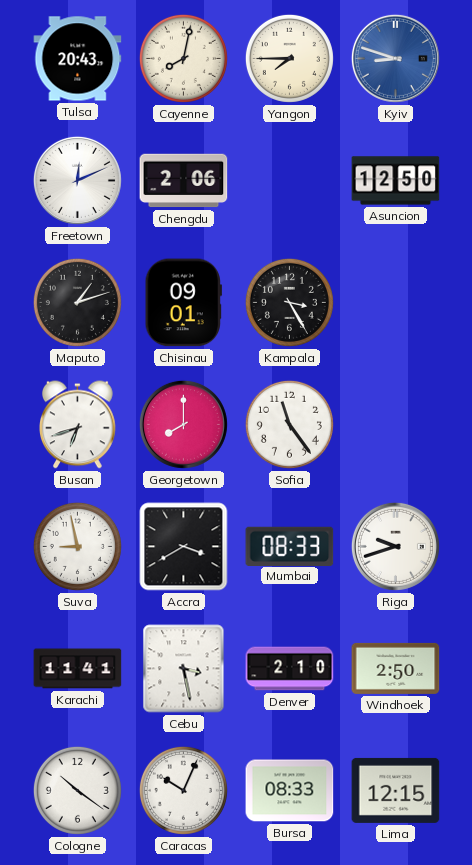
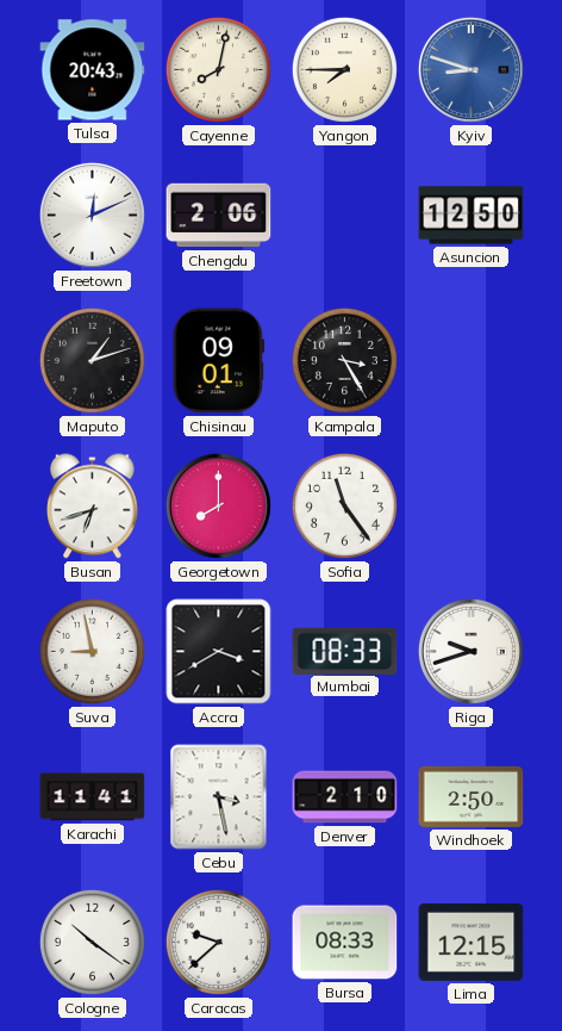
Caracas: 10:04 -> 9:38 (218, 942)
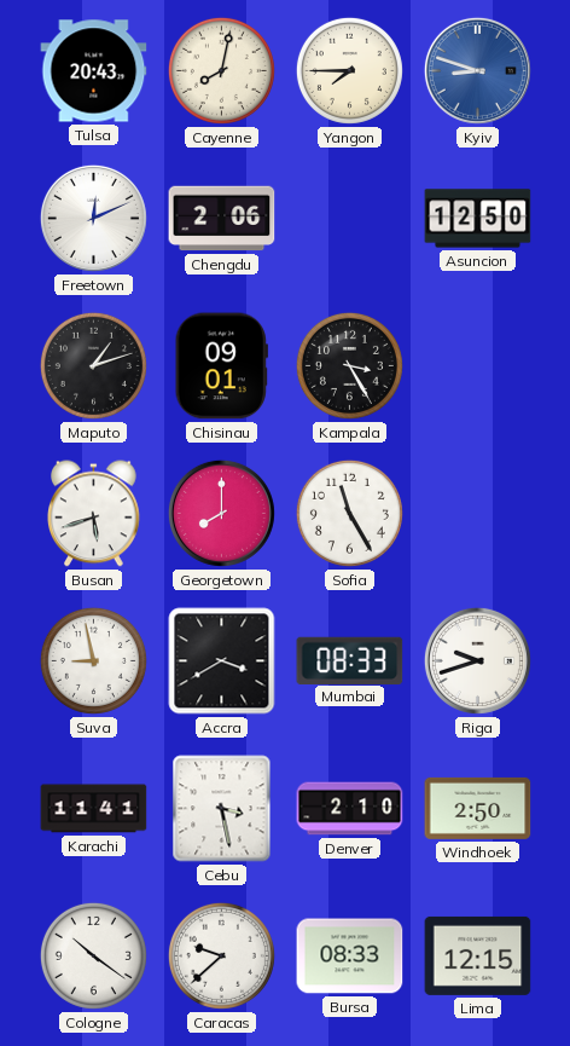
Busan: 6:42 -> 5:42 (94, 514)
Sofia: 11:24 -> 11:25 (349, 513)
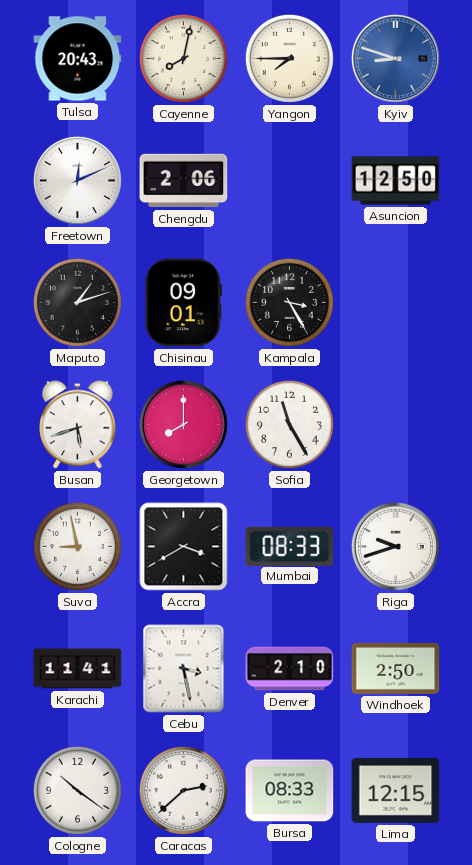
Caracas: 9:38 -> 2:38 (183, 790)
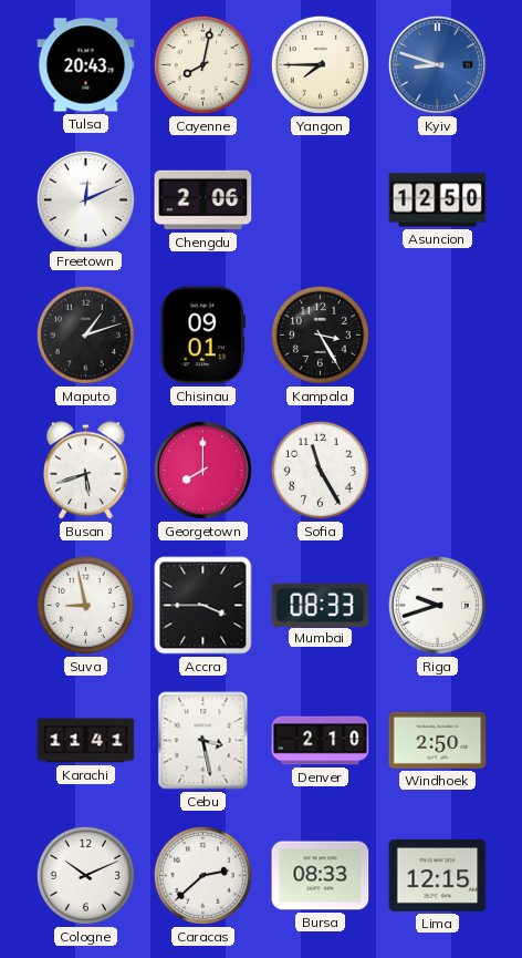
Accra: 3:40 -> 3:45 (203, 606)
Cologne: 10:21 -> 10:11 (85, 875)
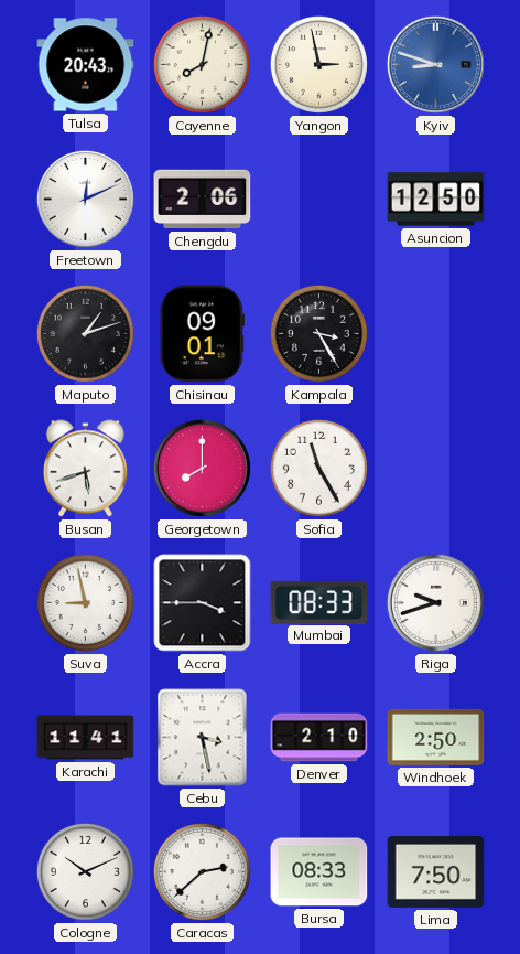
Yangon: 7:45 -> 2:58 (318, 64)
Lima: 12:15 -> 7:50 (436, 871)
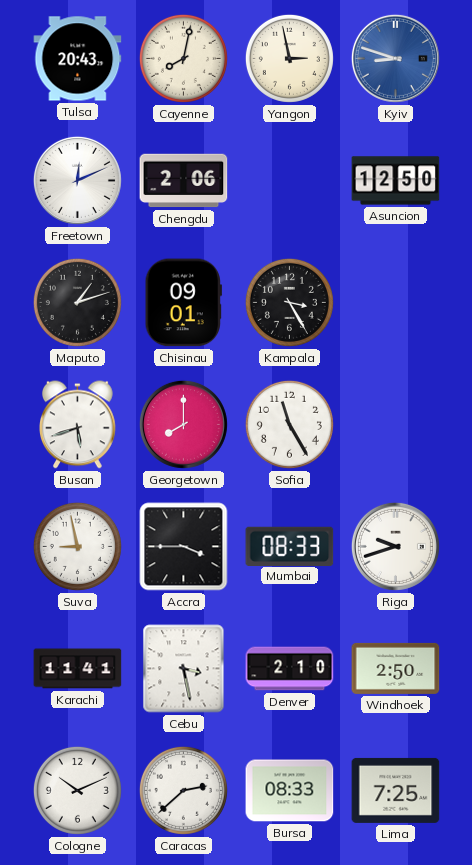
Lima: 7:50 -> 7:25 (396, 790)
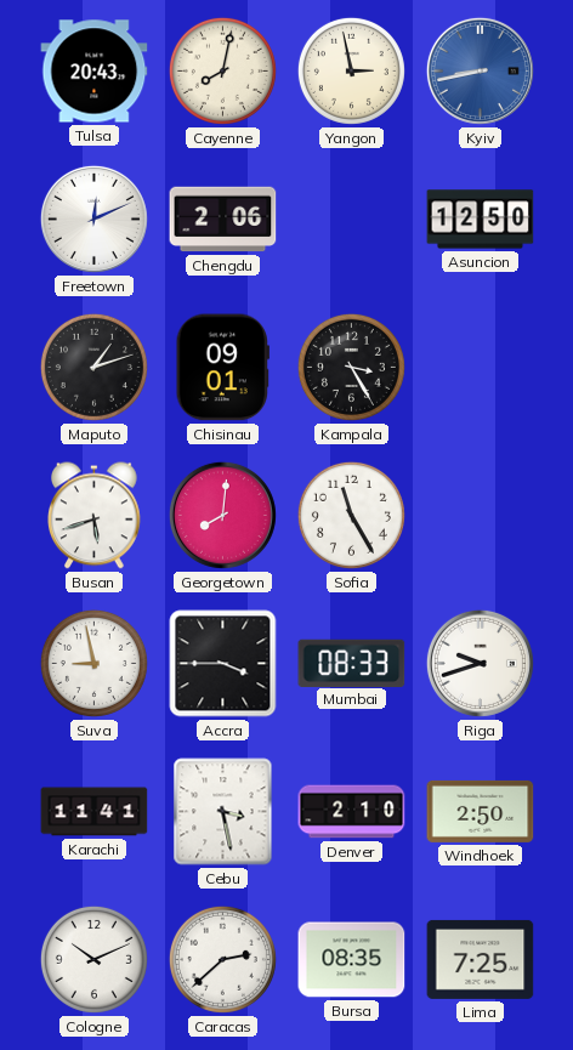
Kyiv: 8:48 -> 8:43 (480, 70)
Georgetown: 8:00 -> 8:01 (222, 515)
Bursa: 08:33 -> 08:35 (352, 960)
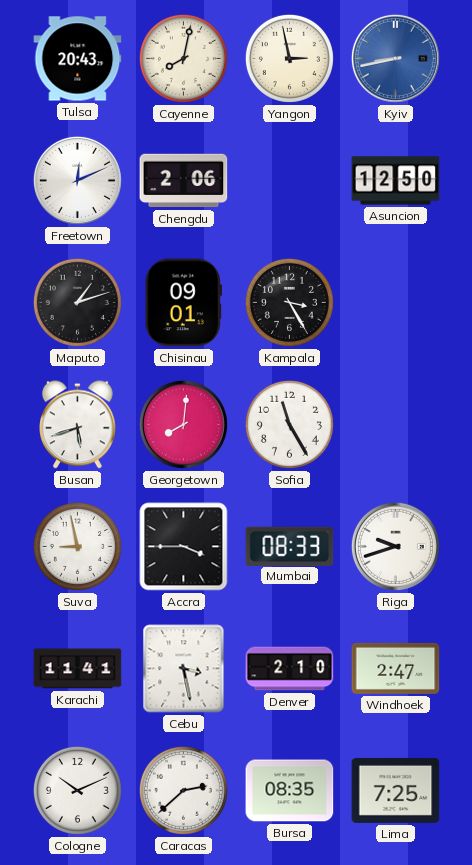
Windhoek: 2:50 -> 2:47 (396, 668)
